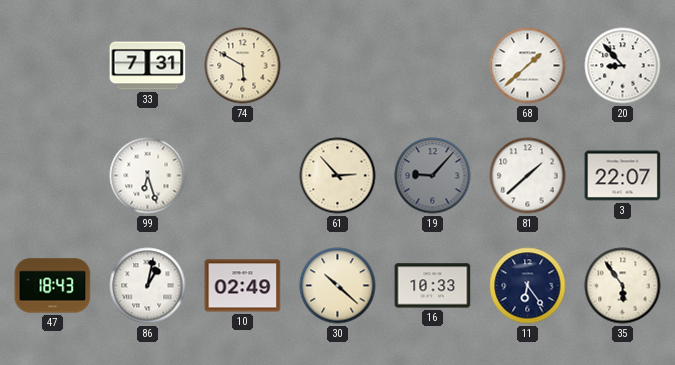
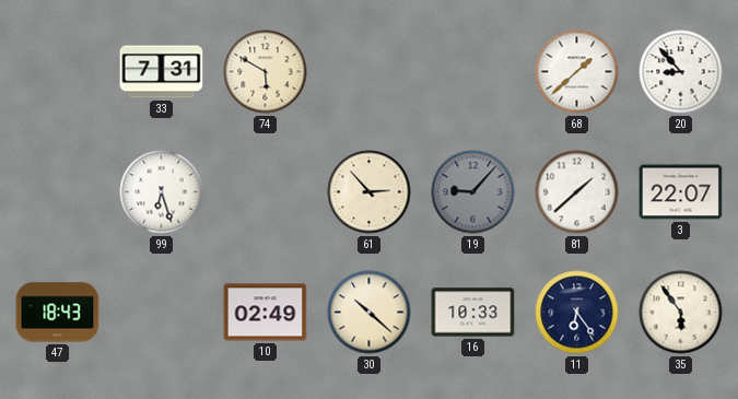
86: 1:02 -> none (148, 286)
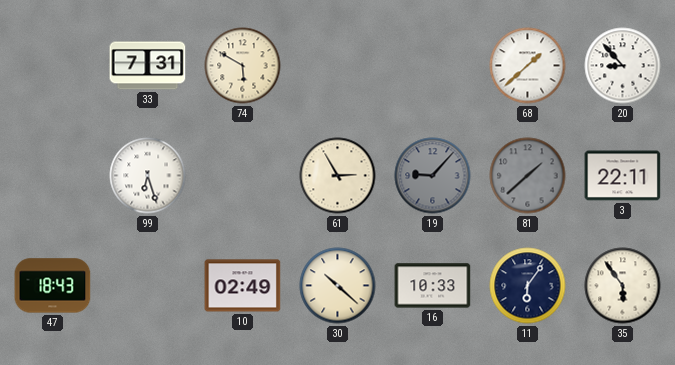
61: 2:53 -> 2:55 (338, 176)
81 dial: white -> grey (528, 176)
3: 22:07 -> 22:11 (623, 176)
11: 6:24 -> 6:06 (528, 286)
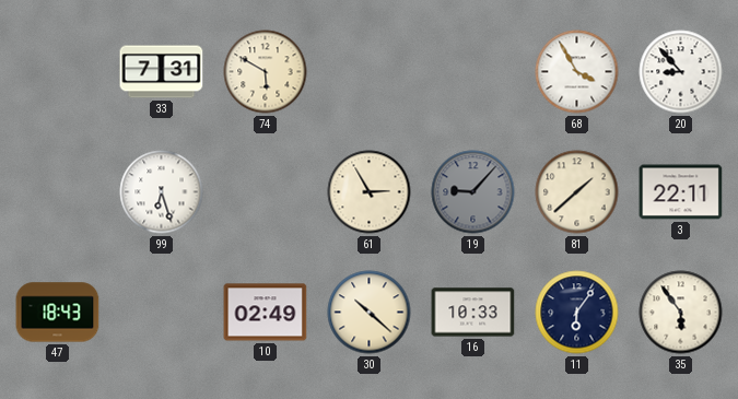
68: 1:38 -> 3:55 (577, 72)
81 dial: grey -> cream (577, 192)
